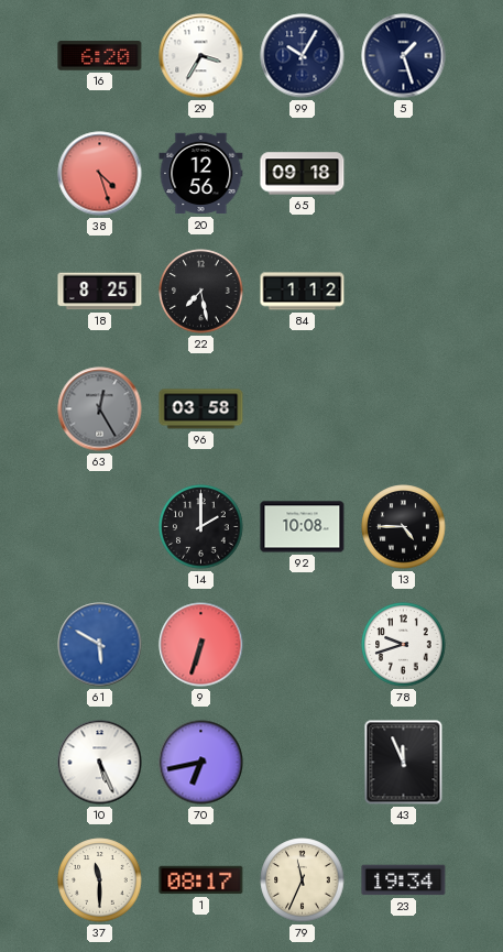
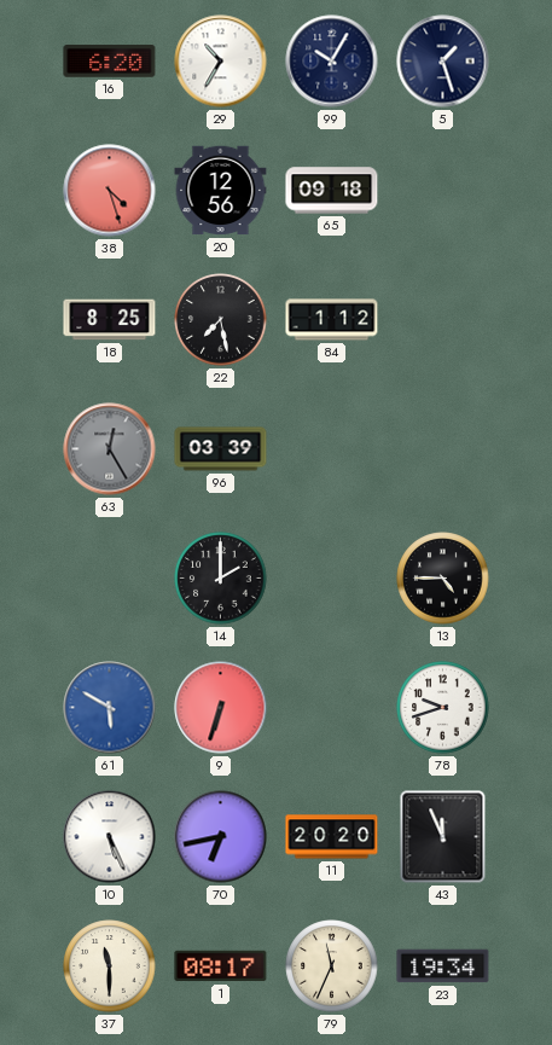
29: 3:35 -> 10:35 (221, 62)
96: 03:58 -> 03:39 (221, 449)
92: 10:08 -> none (303, 527)
11: none -> 20:20 (332, 837)
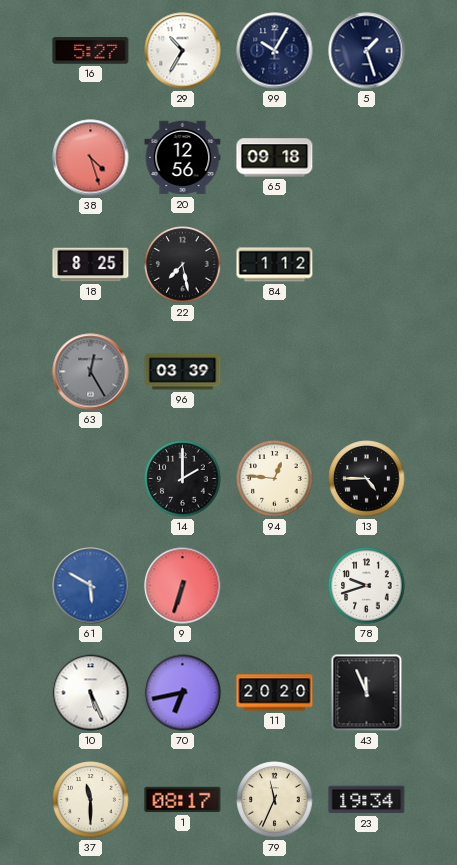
16: 6:20 -> 5:27 (91, 51)
94: none -> 12:46 (275, 479)
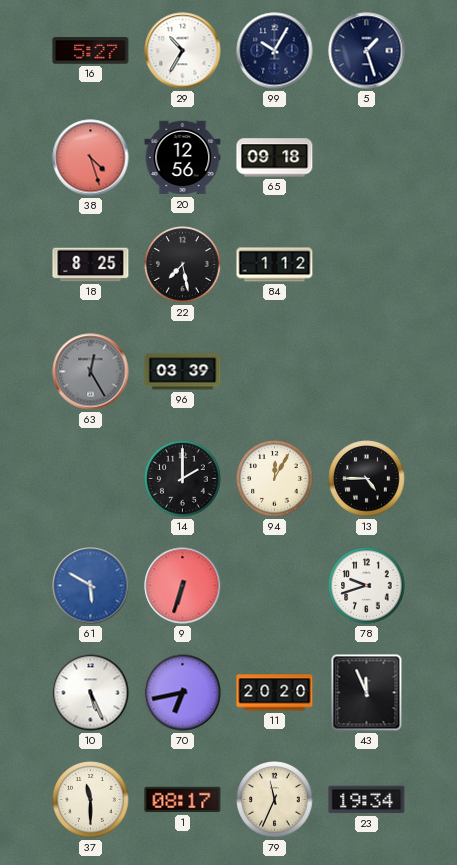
94: 12:46 -> 12:05 (275, 479)
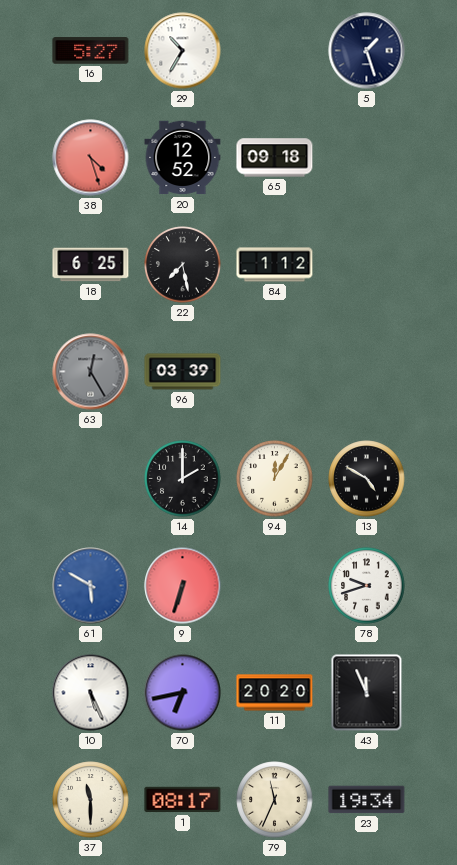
99: 10:05 -> none (275, 51)
20: 12:56 -> 12:52 (183, 158)
18: 8:25 -> 6:25 (91, 265)
13: 4:45 -> 4:50 (367, 479)
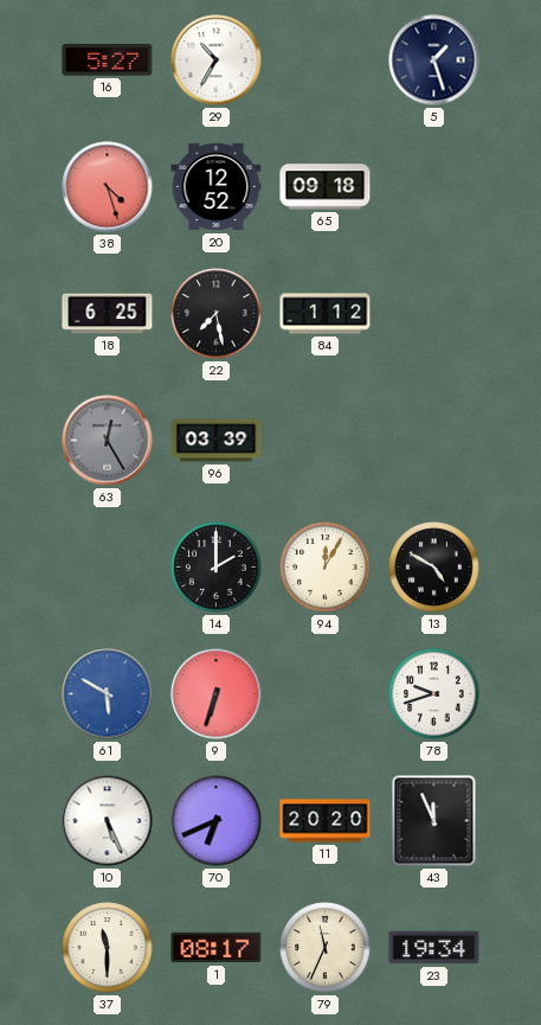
70: 6:43 -> 6:41 (217, 821)
